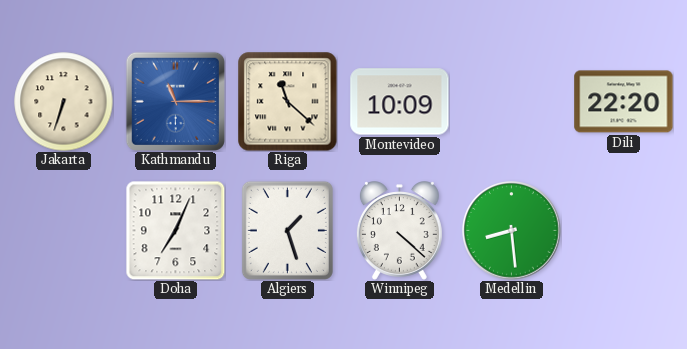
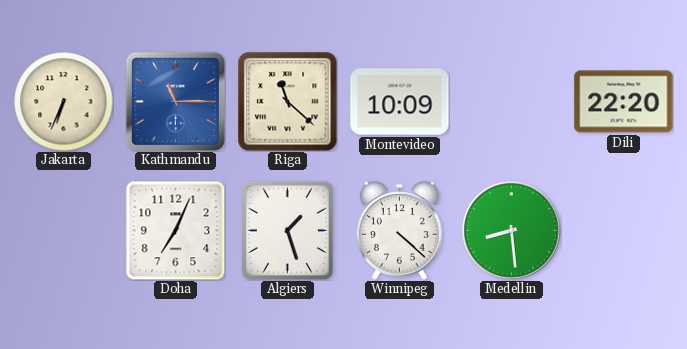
Jakarta: 6:33 -> 6:34 (64, 102)
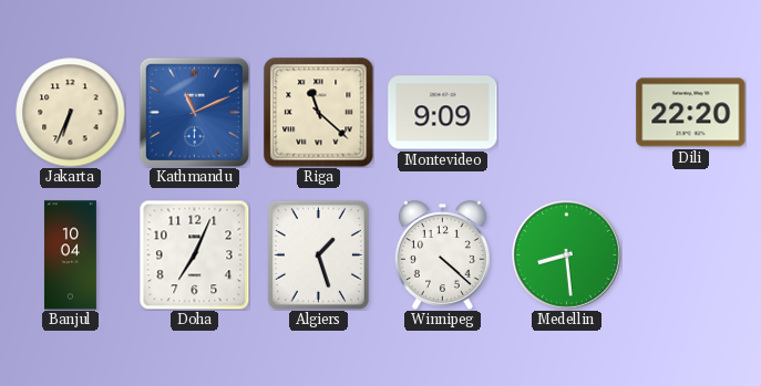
Kathmandu: 11:15 -> 11:11 (194, 112)
Montevideo: 10:09 -> 9:09 (443, 113)
Banjul: none -> 10:04 (70, 255)
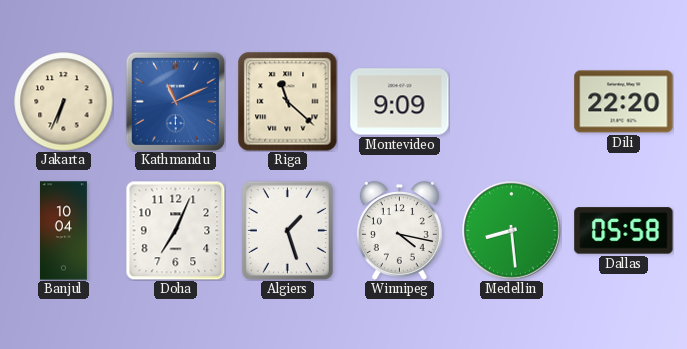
Winnipeg: 4:22 -> 4:17 (399, 231)
Dallas: none -> 05:58 (624, 231)
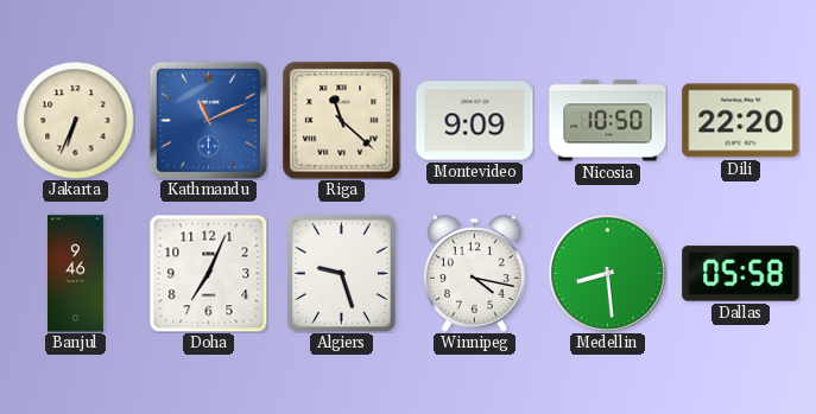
Nicosia: none -> 10:50 (608, 121)
Banjul: 10:04 -> 9:46 (75, 274)
Algiers: 1:27 -> 9:27 (341, 273)
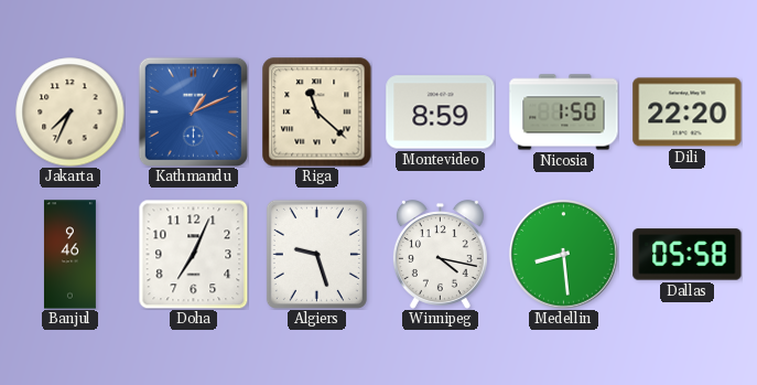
Jakarta: 6:34 -> 7:34 (71, 113)
Kathmandu: 11:11 -> 1:11 (193, 111)
Montevideo: 9:09 -> 8:59 (441, 113)
Nicosia: 10:50 -> 1:50 (564, 113)
